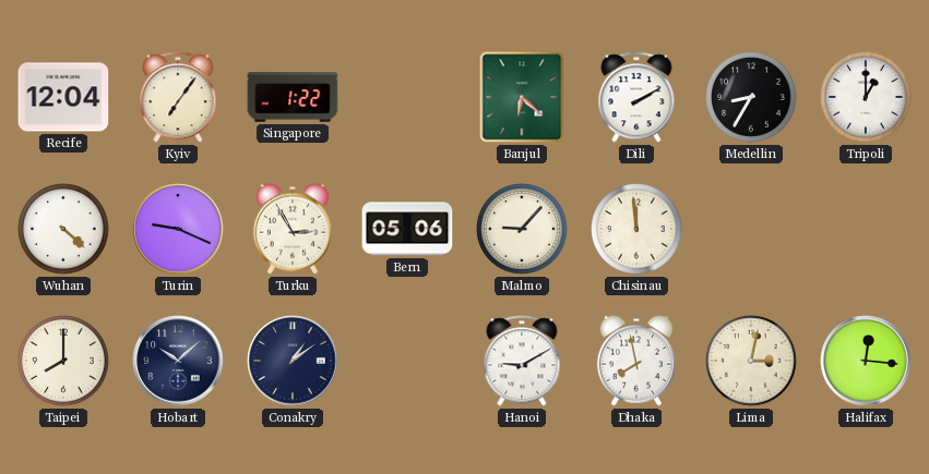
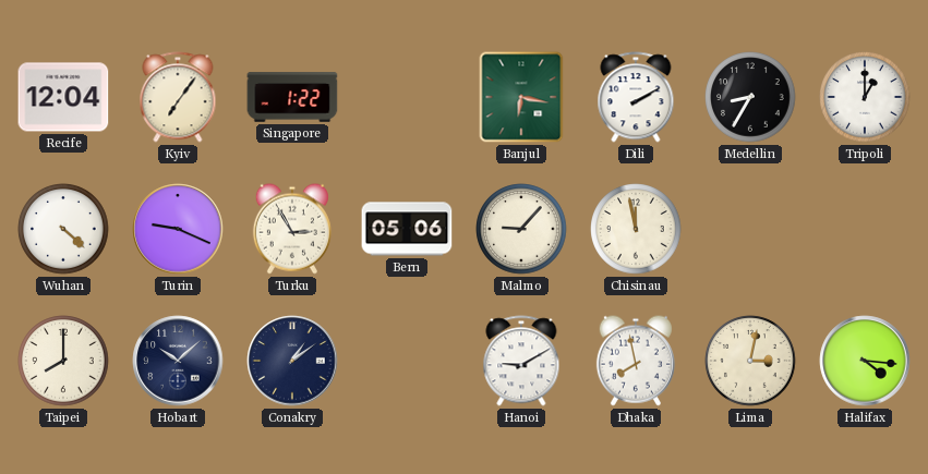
Banjul: 6:22 -> 6:17 (521, 97)
Chisinau: 11:59 -> 11:58 (636, 229)
Halifax: 12:16 -> 4:16 (865, 361)
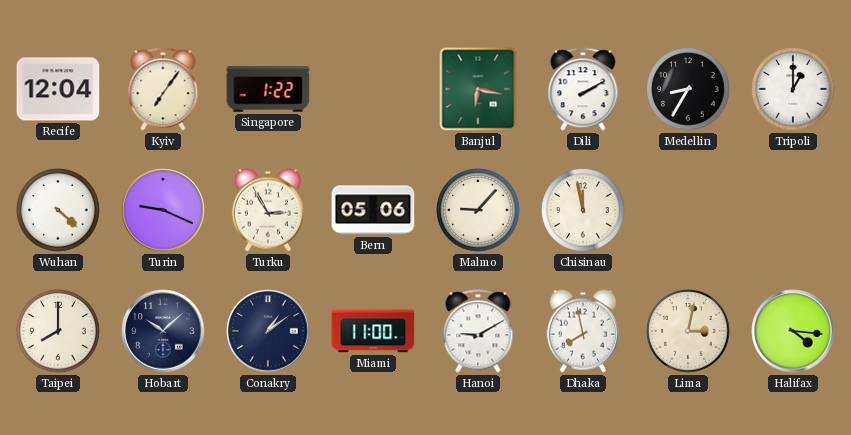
Miami: none -> 11:00 (373, 331)
